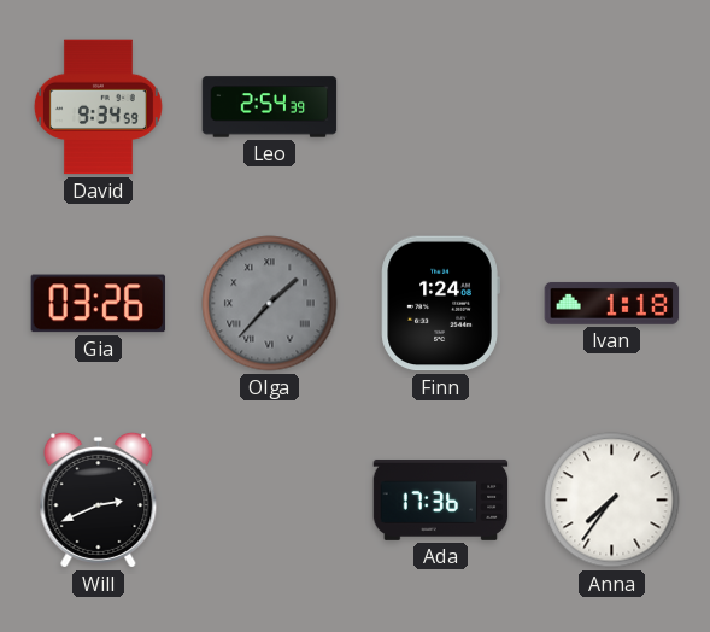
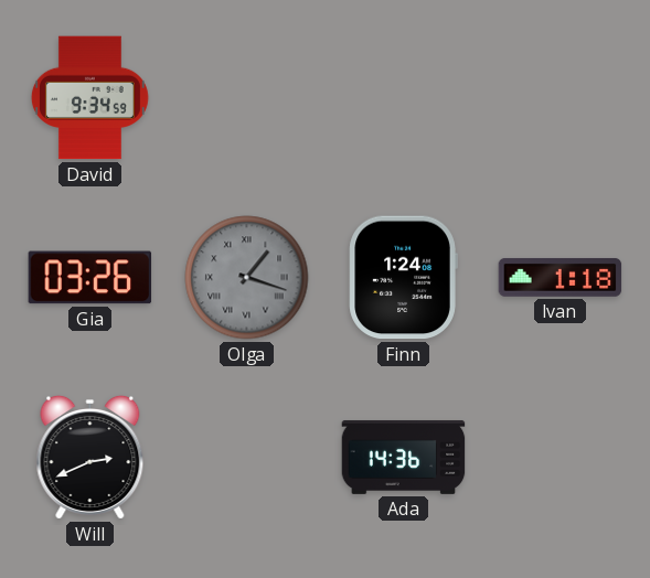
Leo: 2:54 -> none (270, 107)
Olga: 1:37 -> 1:18 (247, 278)
Ada: 17:36 -> 14:36 (404, 457)
Anna: 7:36 -> none (612, 501)
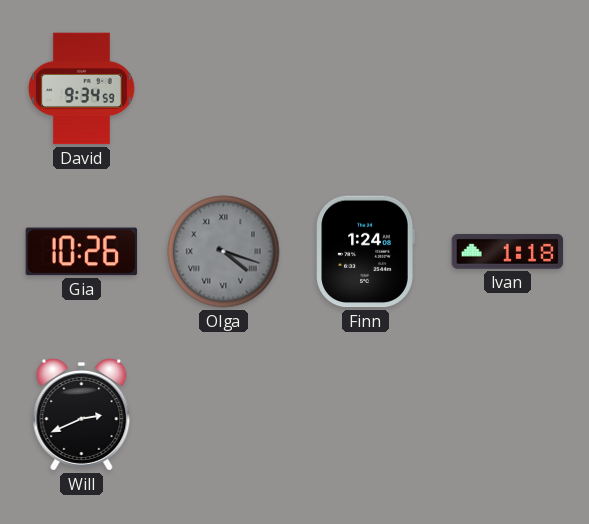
Gia: 03:26 -> 10:26 (82, 252)
Olga: 1:18 -> 4:18 (224, 252)
Ada: 14:36 -> none (404, 457)
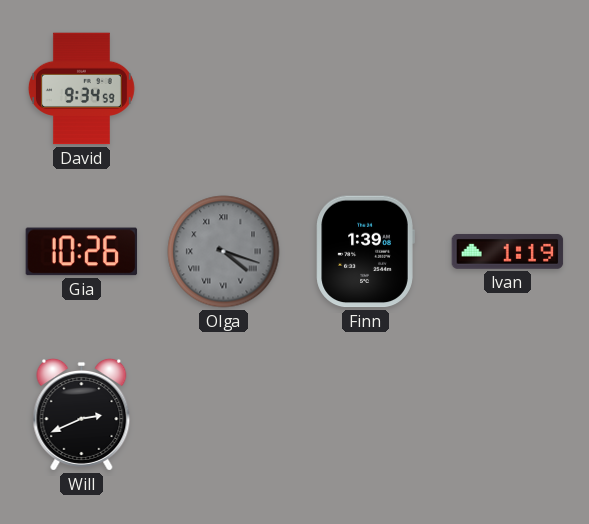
Finn: 1:24 -> 1:39 (365, 252)
Ivan: 1:18 -> 1:19 (508, 251)
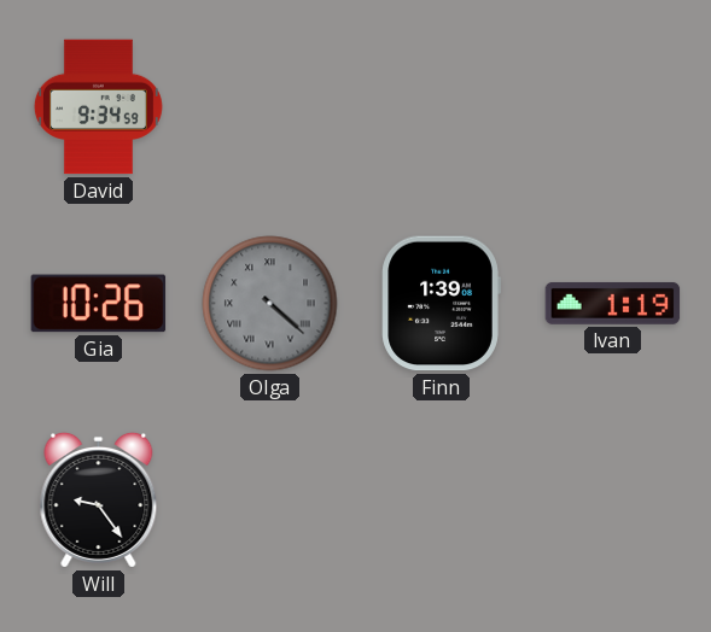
Olga: 4:18 -> 4:22 (270, 304)
Will: 2:41 -> 9:24 (99, 501)
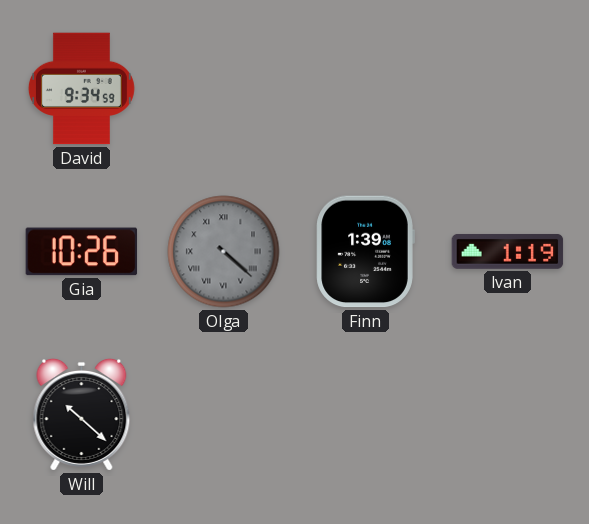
Will: 9:24 -> 10:22 (82, 415)
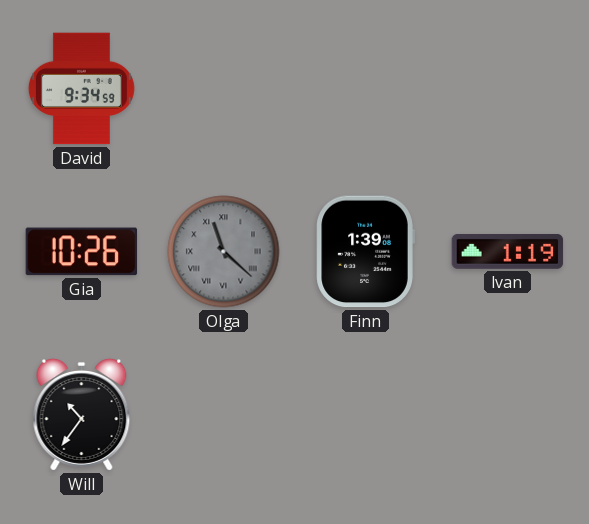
Olga: 4:22 -> 11:22 (224, 252)
Will: 10:22 -> 10:36 (82, 415)
